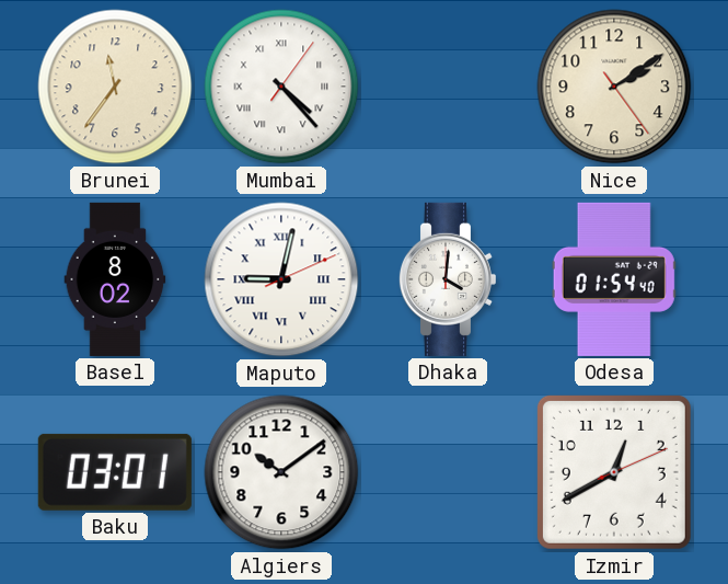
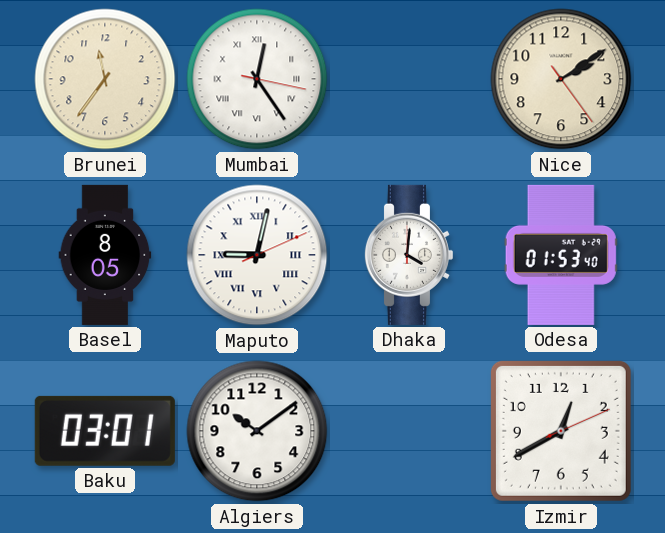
Mumbai: 4:23 -> 12:24 (257, 79)
Basel: 8:02 -> 8:05 (105, 255)
Odesa: 01:54 -> 01:53 (561, 255)
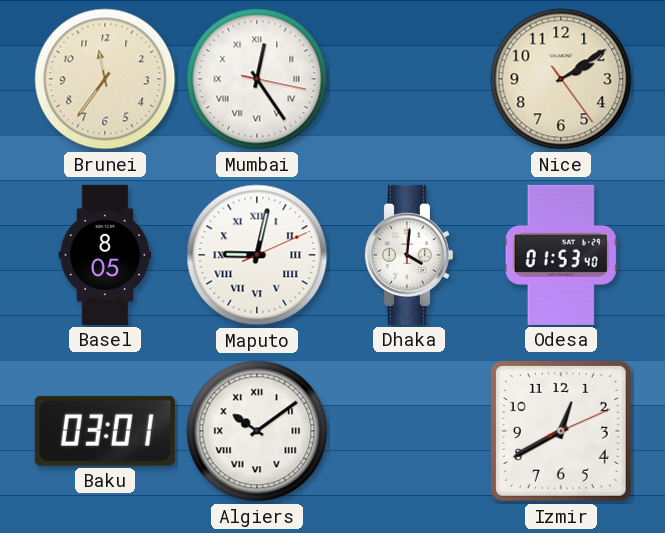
Algiers numerals: Arabic -> Roman (257, 431)
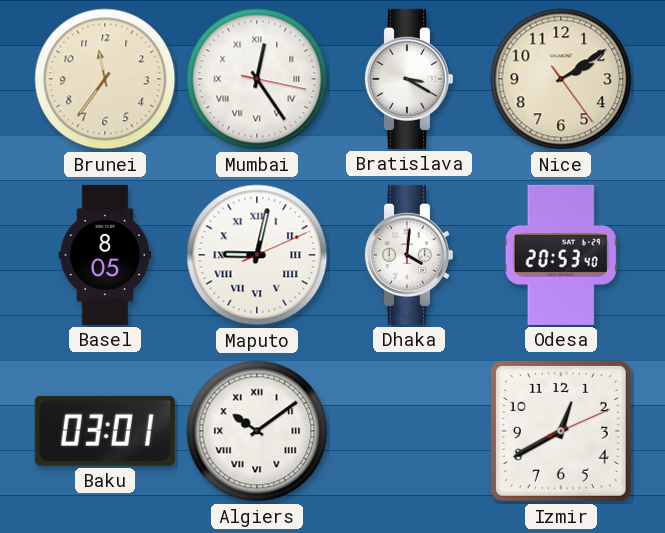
Bratislava: none -> 3:20 (408, 79)
Odesa: 01:53 -> 20:53 (561, 255)
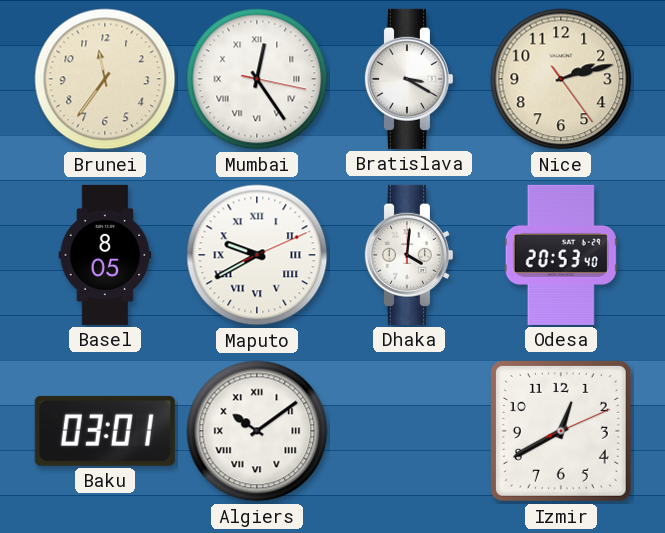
Nice: 2:09 -> 2:12 (561, 79)
Maputo: 9:02 -> 9:40 (257, 255)
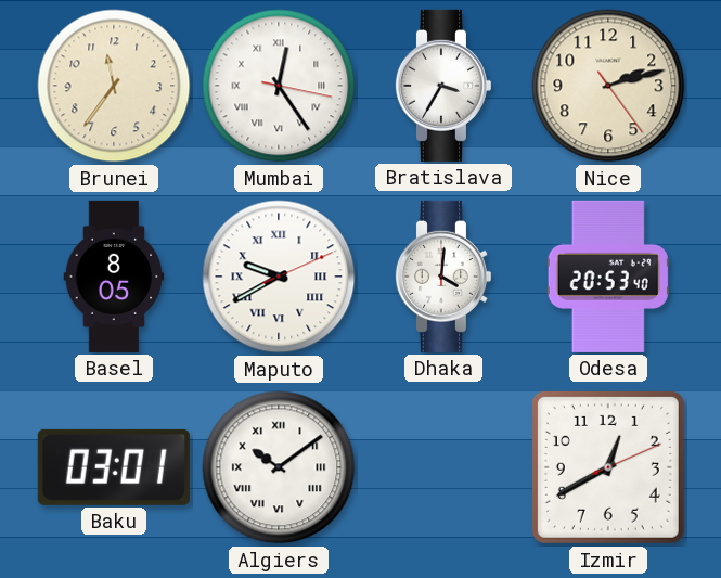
Bratislava: 3:20 -> 3:35 (442, 86)
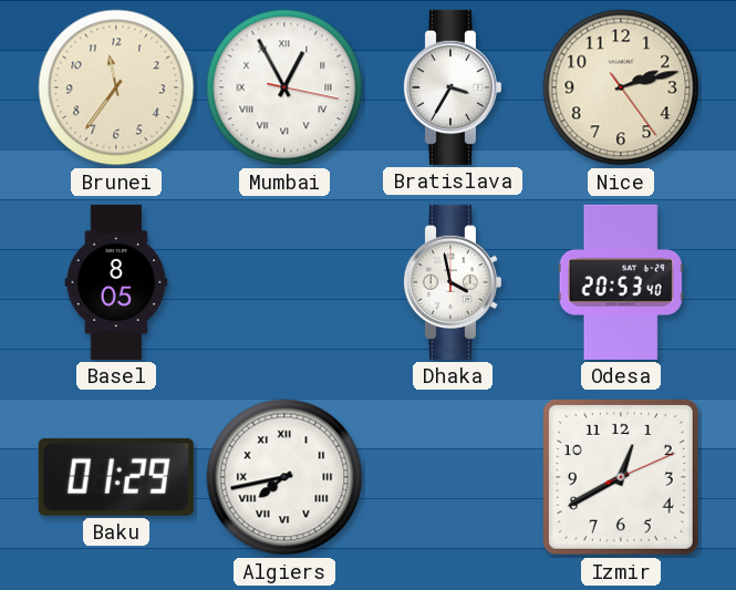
Mumbai: 12:24 -> 12:55 (284, 87)
Maputo: 9:40 -> none (279, 277)
Dhaka: 4:01 -> 3:58 (452, 282)
Baku: 03:01 -> 01:29 (116, 477)
Algiers: 10:09 -> 7:43 (284, 477)
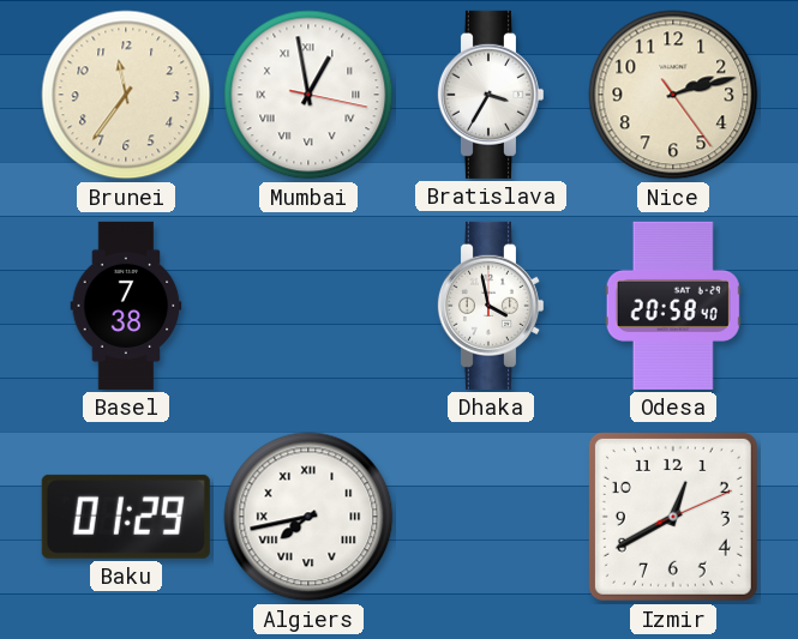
Mumbai: 12:55 -> 12:58 (308, 95)
Basel: 8:05 -> 7:38 (126, 306)
Odesa: 20:53 -> 20:58 (673, 306)
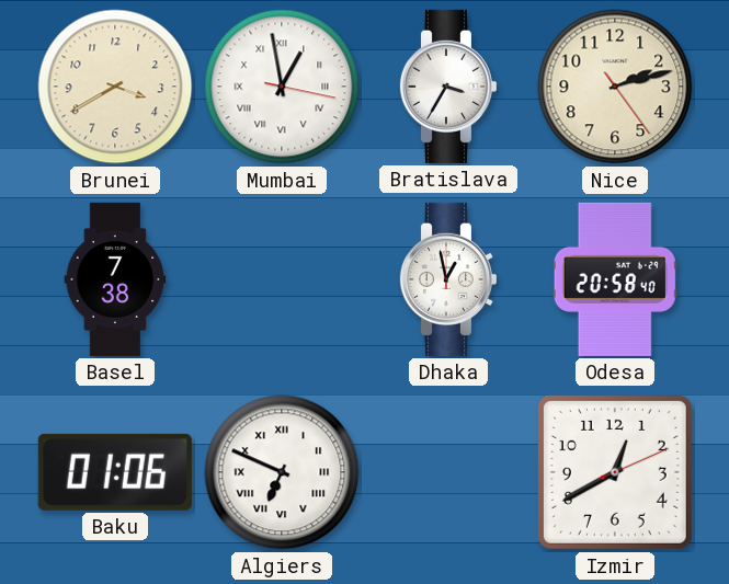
Brunei: 11:36 -> 3:40 (115, 87)
Dhaka: 3:58 -> 12:58 (447, 279)
Baku: 01:29 -> 01:06 (115, 472)
Algiers: 7:43 -> 6:49 (282, 472)
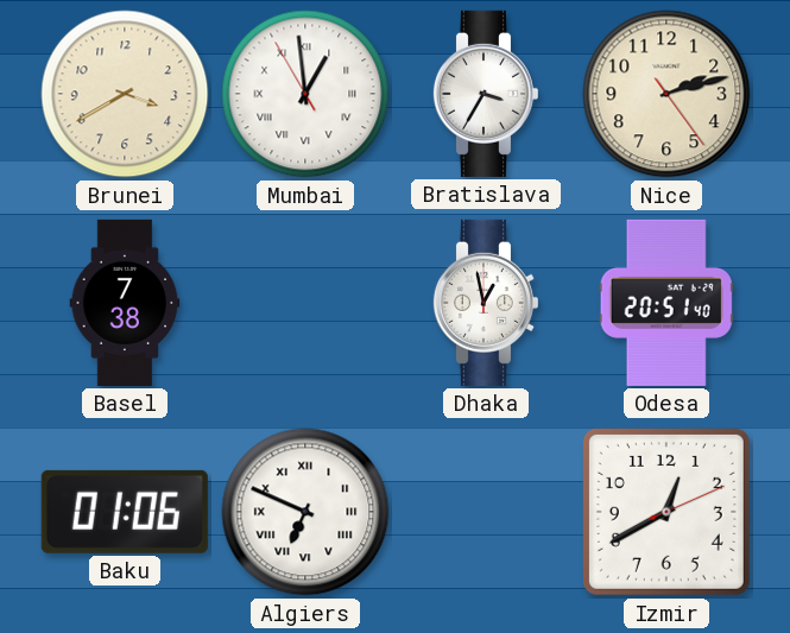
Mumbai: 12:58:17 -> 12:58:55 (305, 94)
Odesa: 20:58 -> 20:51 (666, 303)
